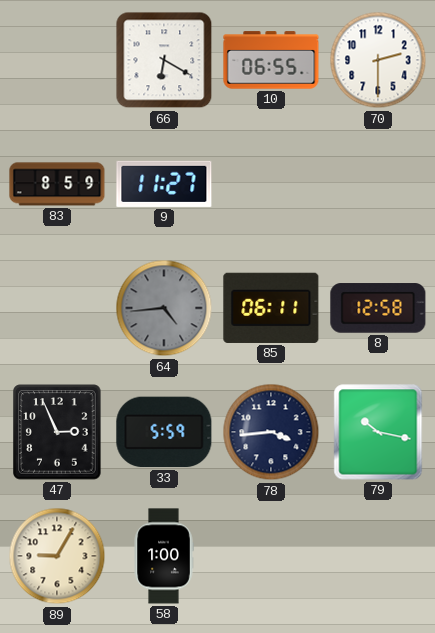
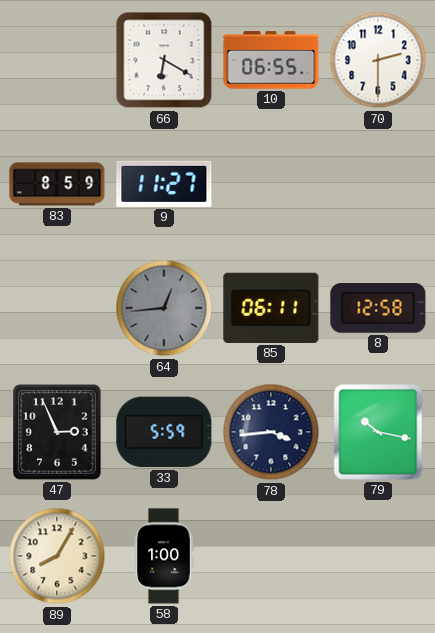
64: 4:44 -> 12:44 (164, 308)
89: 9:05 -> 8:05 (57, 556)
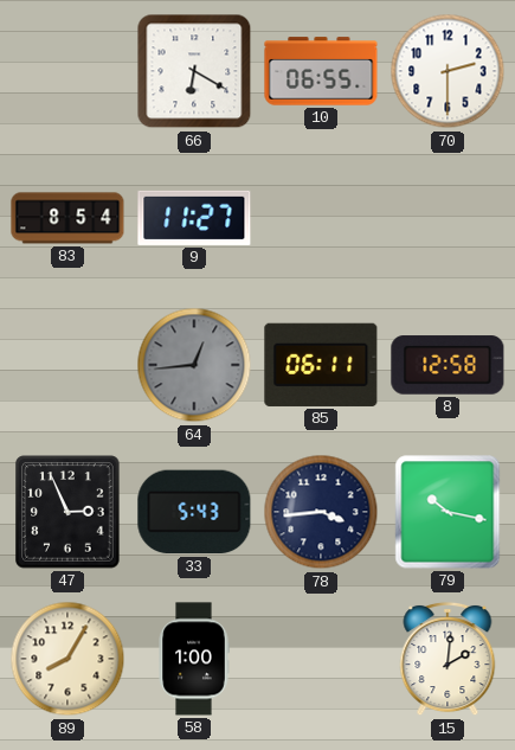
83: 8:59 -> 8:54 (67, 218)
33: 5:59 -> 5:43 (194, 512)
15: none -> 2:01 (448, 659)
